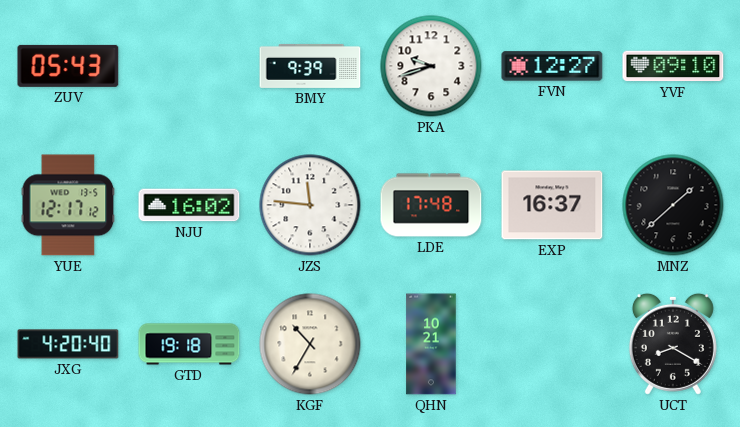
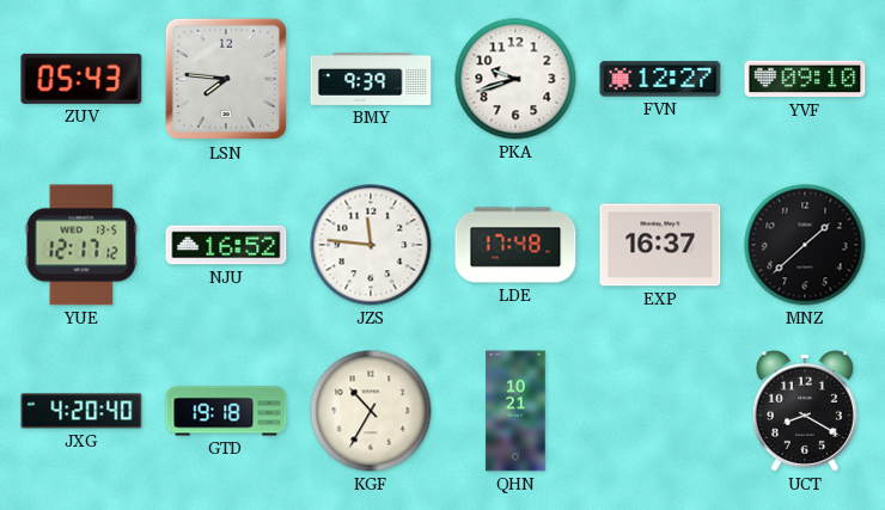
LSN: none -> 7:46 (226, 79)
NJU: 16:02 -> 16:52 (226, 245)
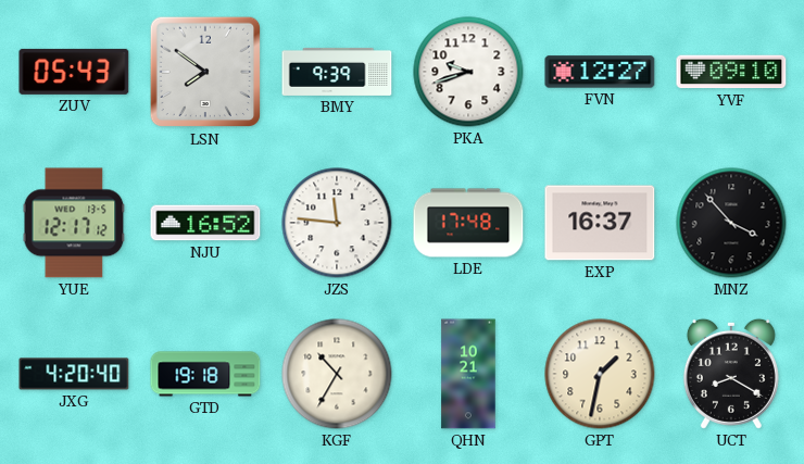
LSN: 7:46 -> 7:51 (205, 72)
MNZ: 1:38 -> 3:53 (731, 223)
GPT: none -> 1:32 (600, 374)
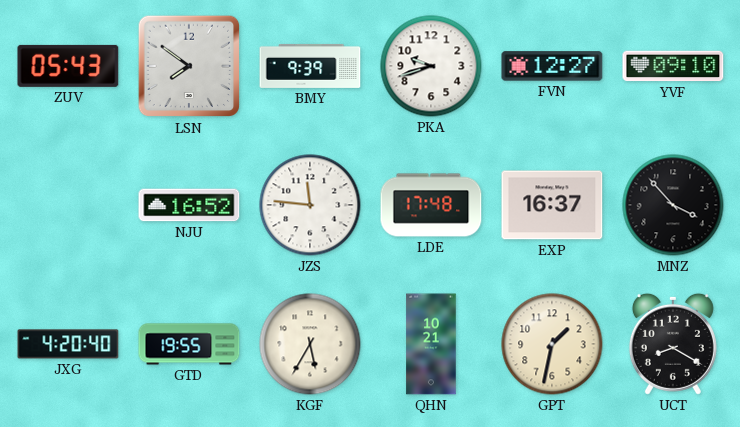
YUE: 12:17 -> none (74, 223)
GTD: 19:18 -> 19:55 (189, 344)
KGF: 10:35 -> 5:35 (310, 344)
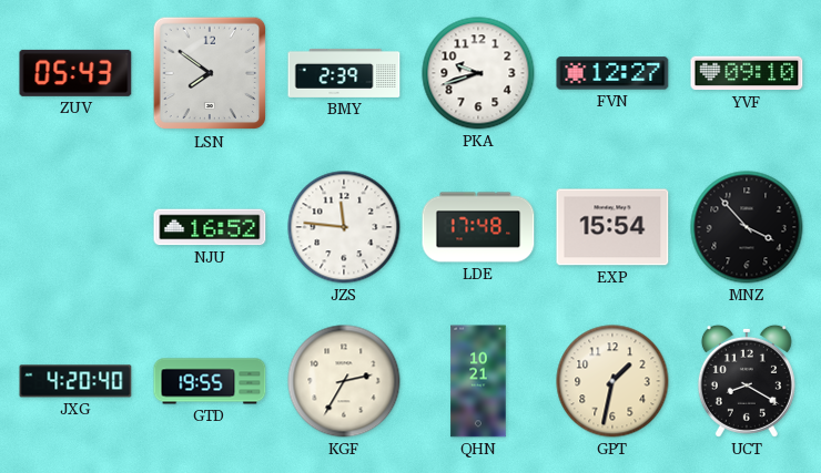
BMY: 9:39 -> 2:39 (344, 73)
EXP: 16:37 -> 15:54 (612, 227)
KGF: 5:35 -> 2:35 (344, 381)
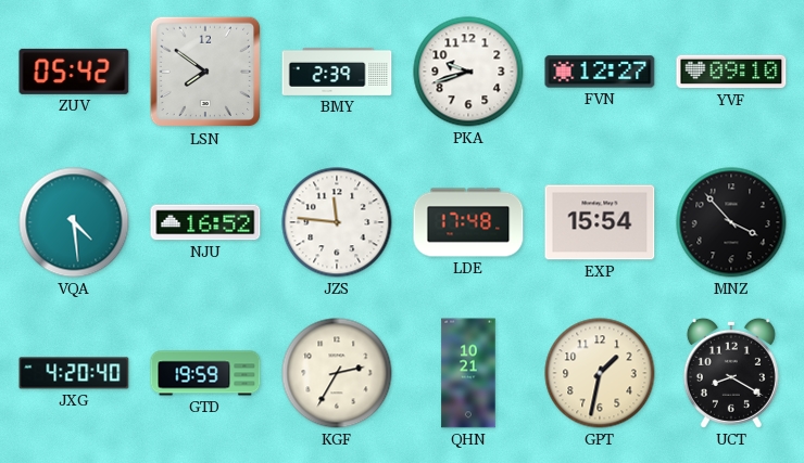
ZUV: 05:43 -> 05:42 (74, 72)
VQA: none -> 4:29 (74, 222)
GTD: 19:55 -> 19:59 (205, 373)
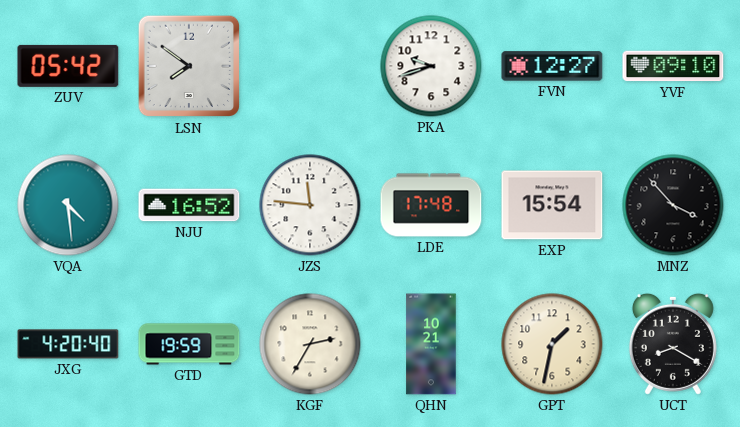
BMY: 2:39 -> none (337, 72)
